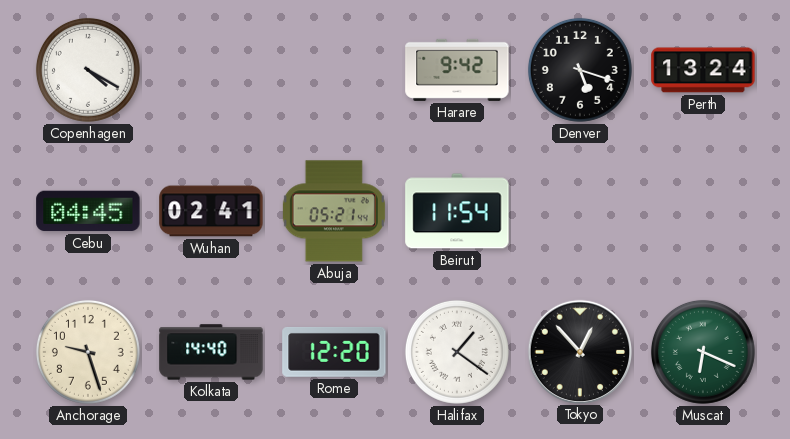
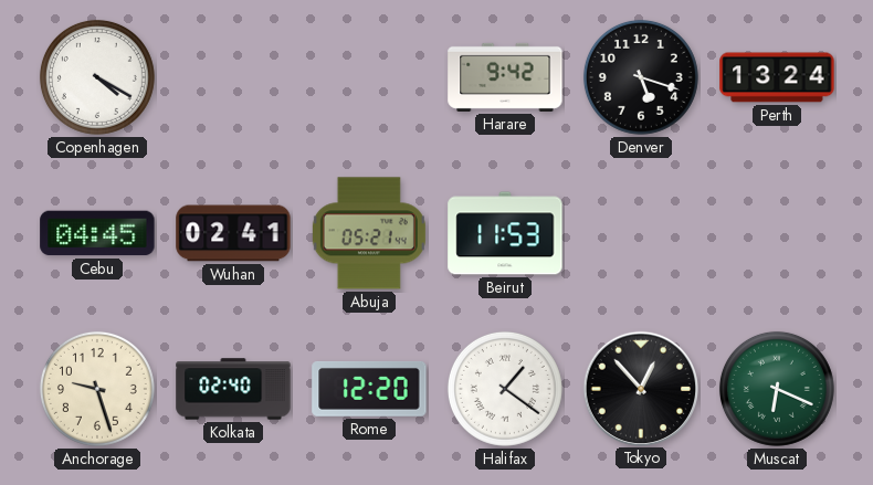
Beirut: 11:54 -> 11:53 (505, 233)
Kolkata: 14:40 -> 02:40 (233, 389)
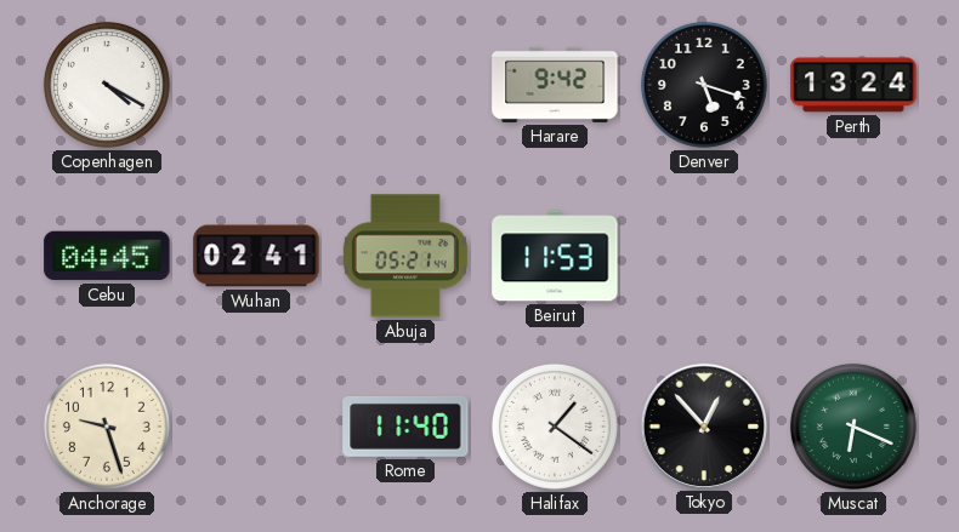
Kolkata: 02:40 -> none (233, 389)
Rome: 12:20 -> 11:40 (405, 427)
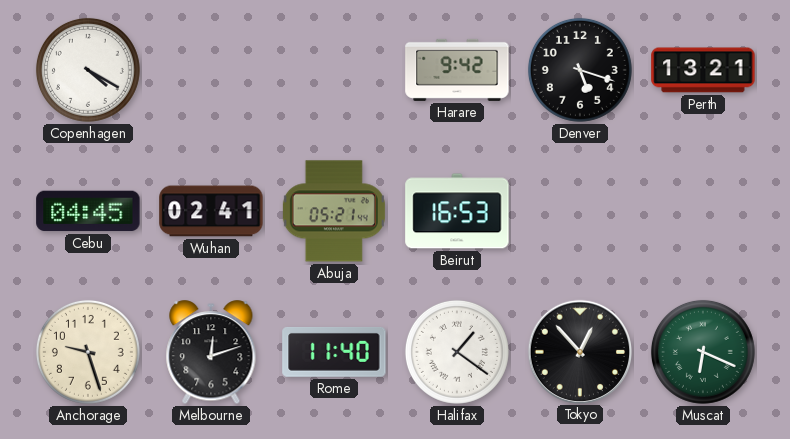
Perth: 13:24 -> 13:21 (703, 70)
Beirut: 11:53 -> 16:53 (457, 211)
Melbourne: none -> 12:12 (211, 353)
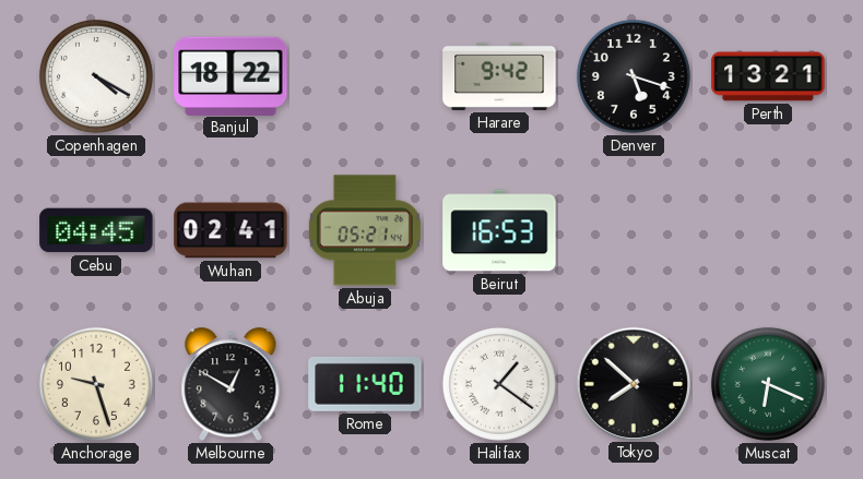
Banjul: none -> 18:22 (230, 75)
Melbourne: 12:12 -> 12:50 (230, 385)
Tokyo: 12:53 -> 7:52 (633, 383)
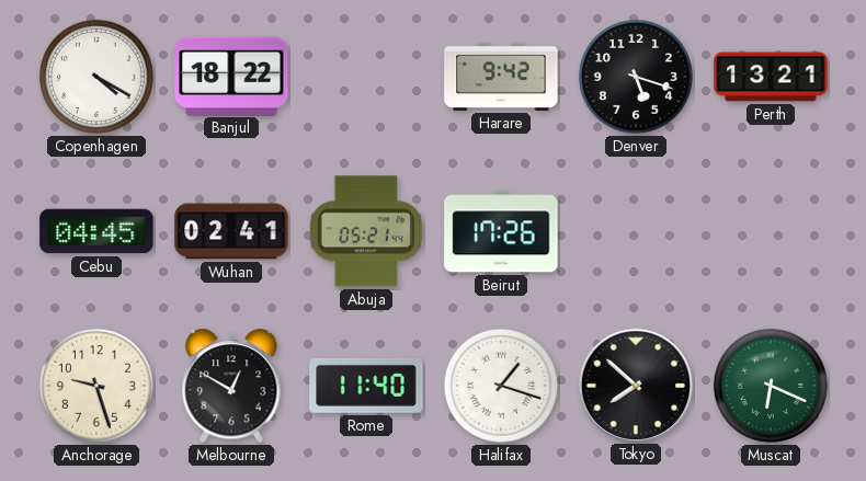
Beirut: 16:53 -> 17:26 (501, 231)
Halifax: 1:21 -> 1:18 (501, 386)
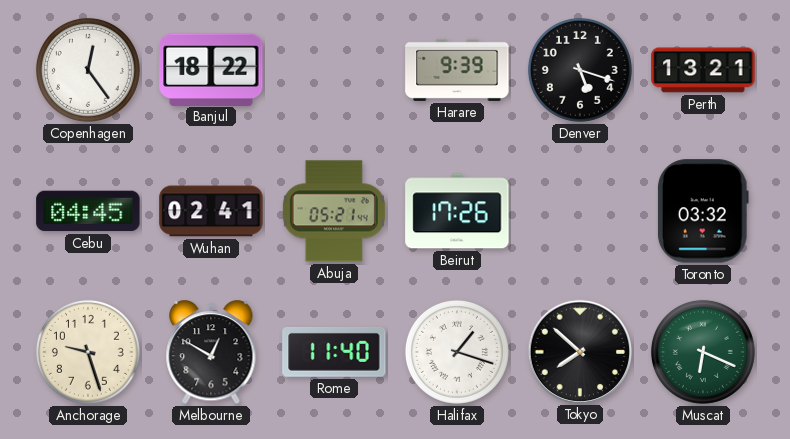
Copenhagen: 4:20 -> 12:24 (88, 70)
Harare: 9:42 -> 9:39 (457, 70)
Toronto: none -> 03:32 (703, 211)
